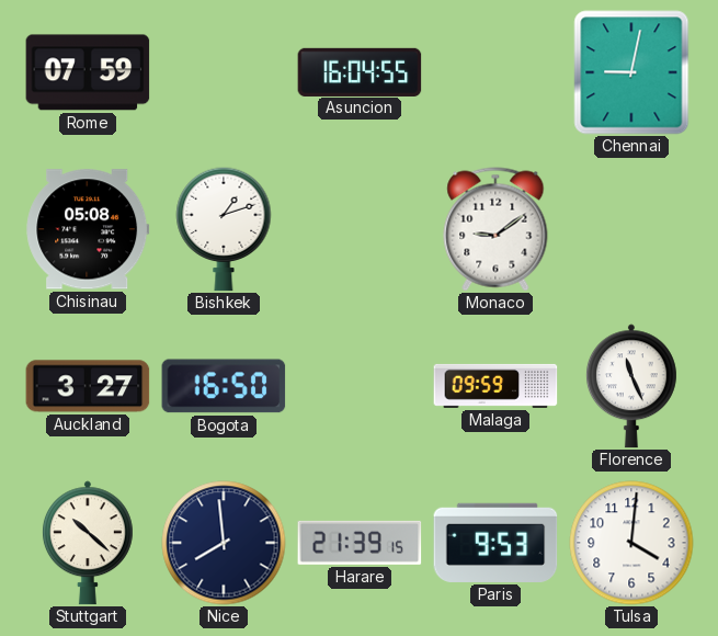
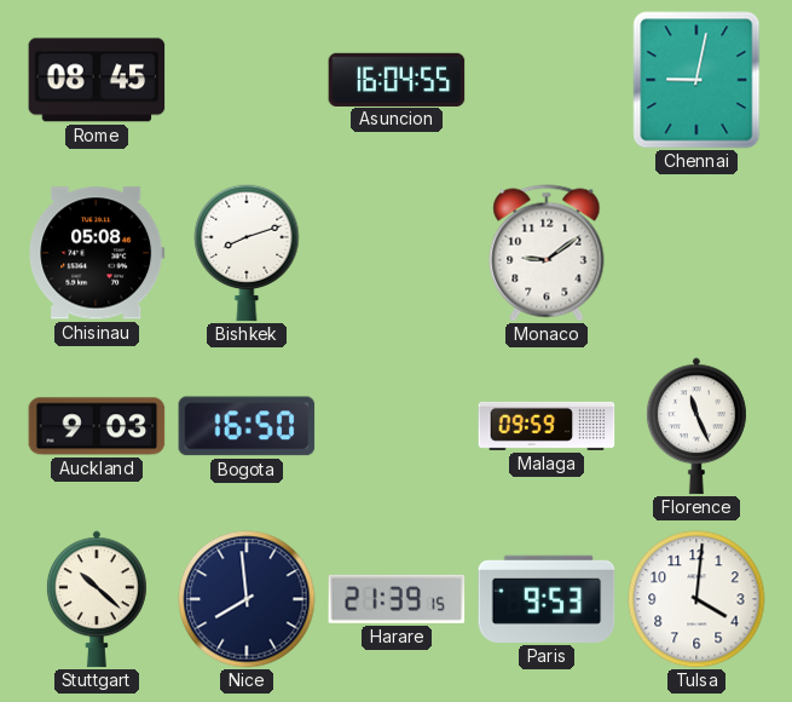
Rome: 07:59 -> 08:45 (97, 80)
Bishkek: 1:12 -> 8:12 (247, 253)
Auckland: 3:27 -> 9:03 (97, 426)
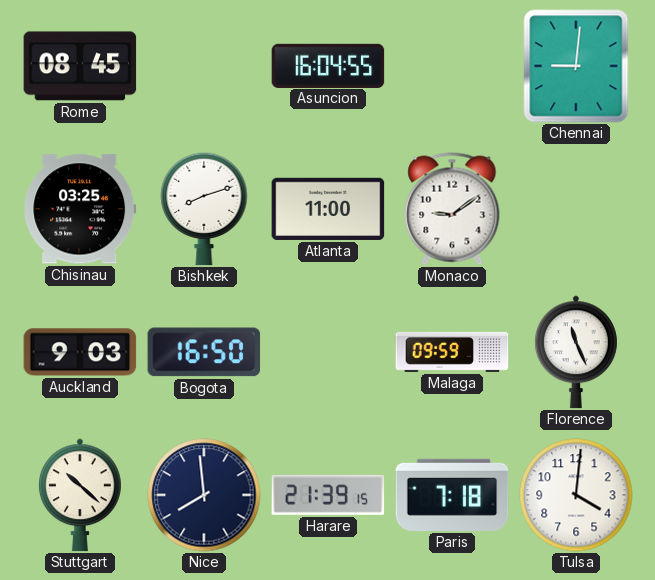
Chennai: 9:02 -> 9:01 (576, 66)
Chisinau: 05:08 -> 03:25 (80, 209)
Atlanta: none -> 11:00 (328, 209)
Paris: 9:53 -> 7:18 (452, 495)
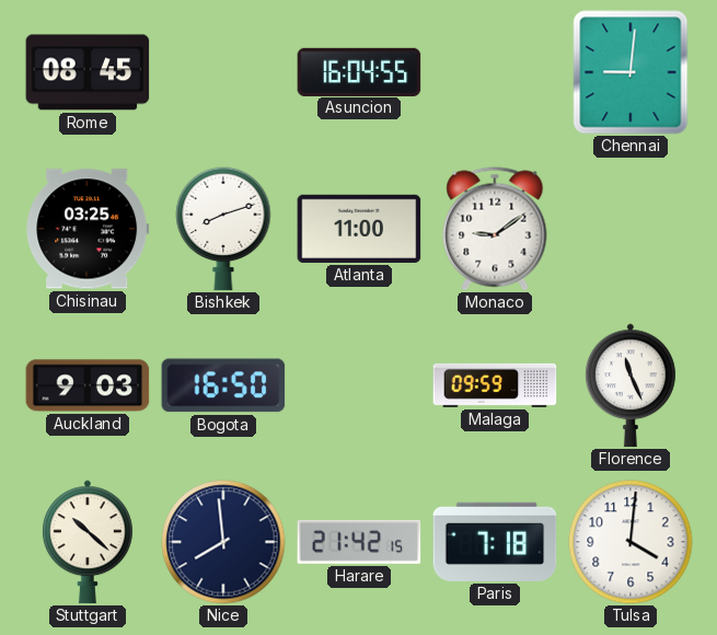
Harare: 21:39 -> 21:42 (359, 542)
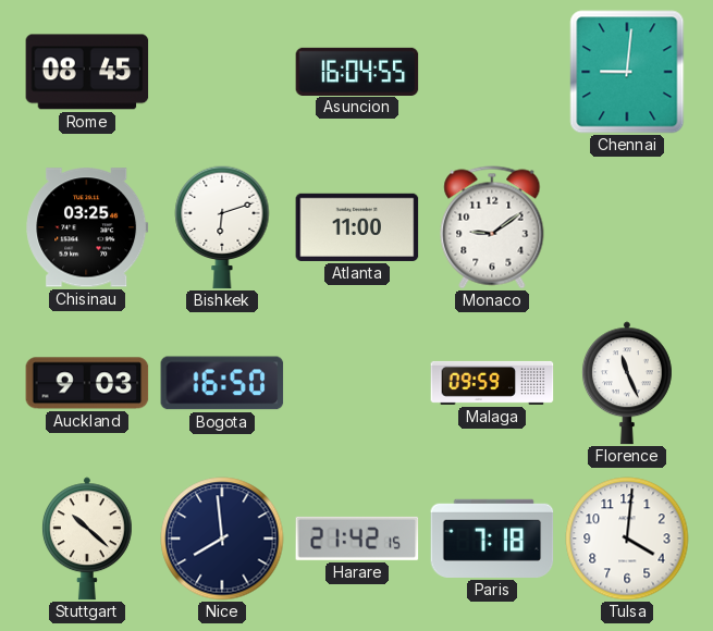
Bishkek: 8:12 -> 6:12 (222, 227)
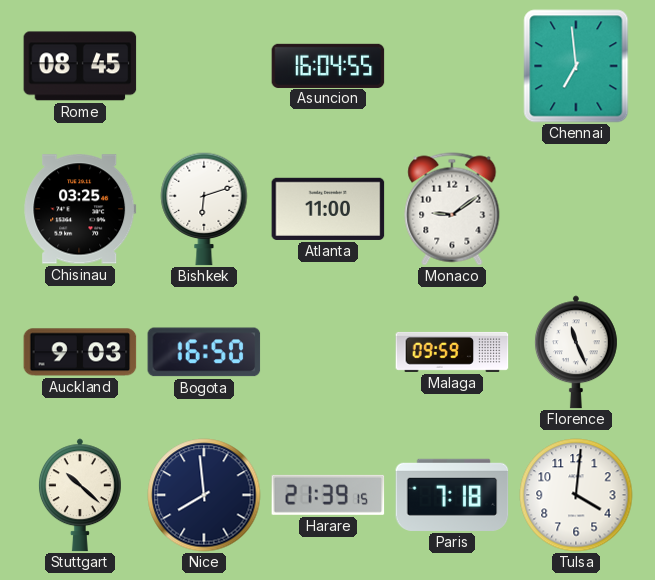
Chennai: 9:01 -> 6:59 (576, 66)
Harare: 21:42 -> 21:39 (328, 495)
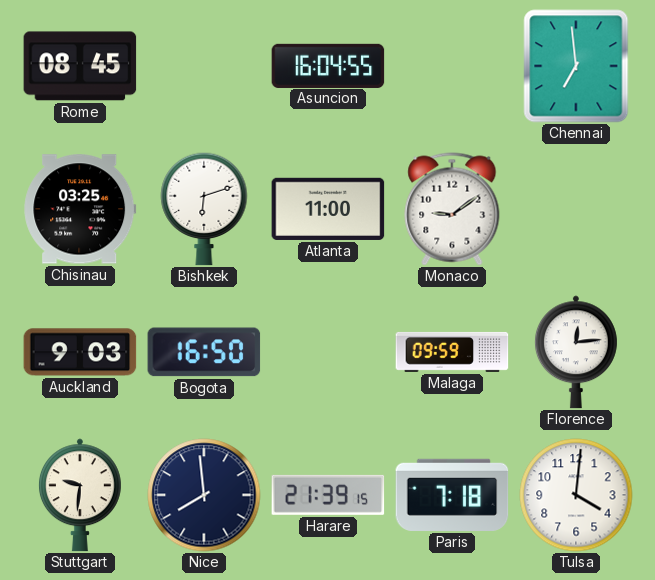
Florence: 11:26 -> 12:14 (576, 352)
Stuttgart: 10:22 -> 9:31 (80, 495)
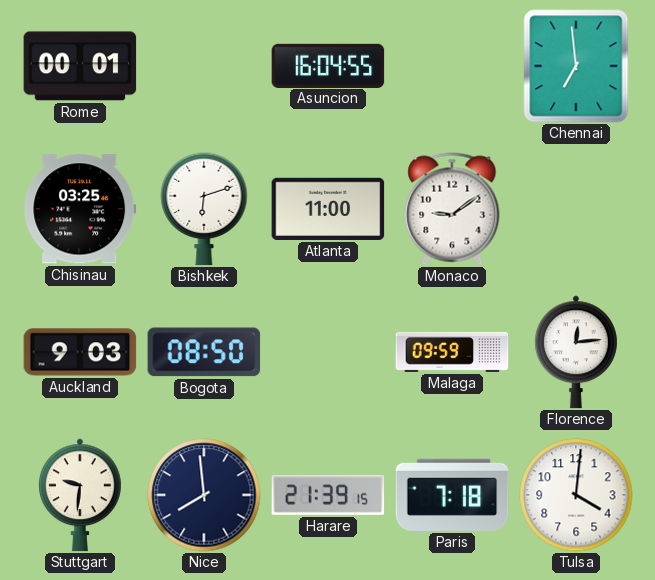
Rome: 08:45 -> 00:01 (80, 66)
Bogota: 16:50 -> 08:50 (204, 352)
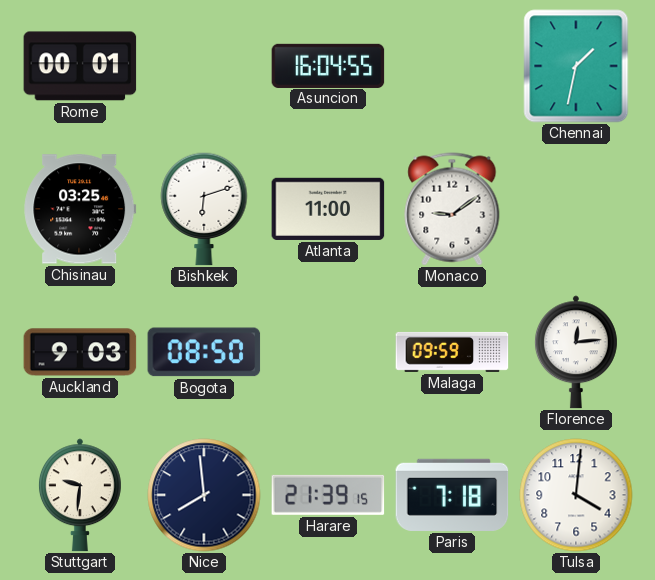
Chennai: 6:59 -> 1:32 (576, 66)
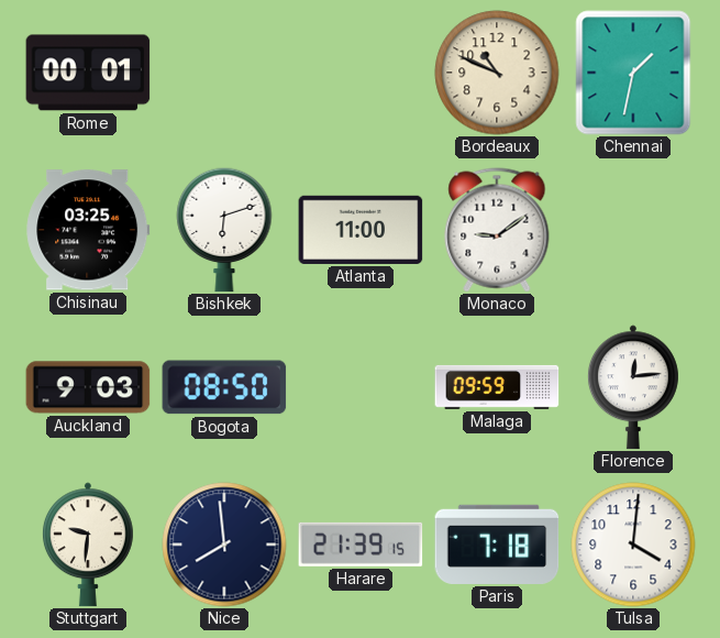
Asuncion: 16:04 -> none (328, 65)
Bordeaux: none -> 10:49 (497, 73)
